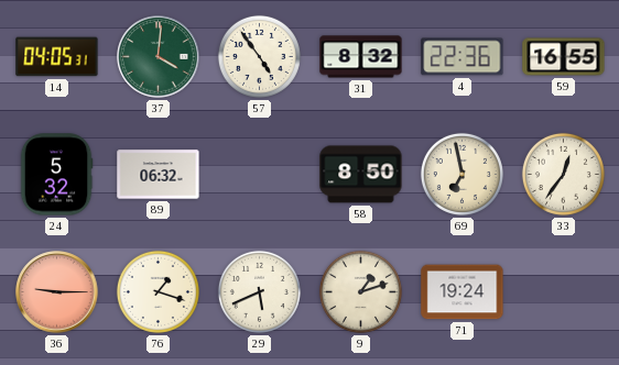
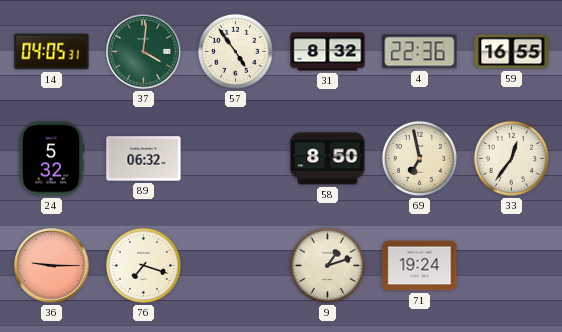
76: 1:18 -> 7:18 (143, 265)
29: 5:41 -> none (259, 291)
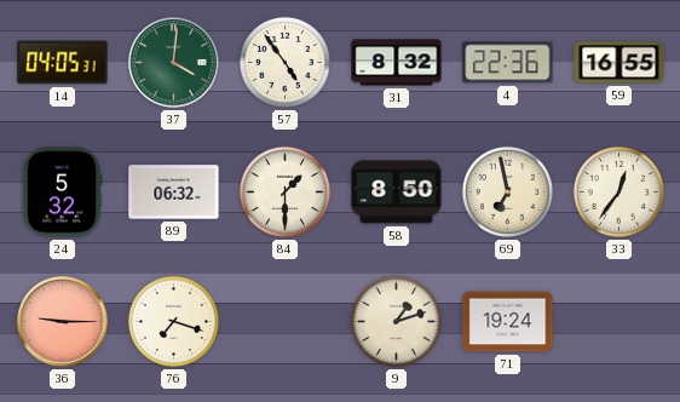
84: none -> 1:30 (284, 191)
